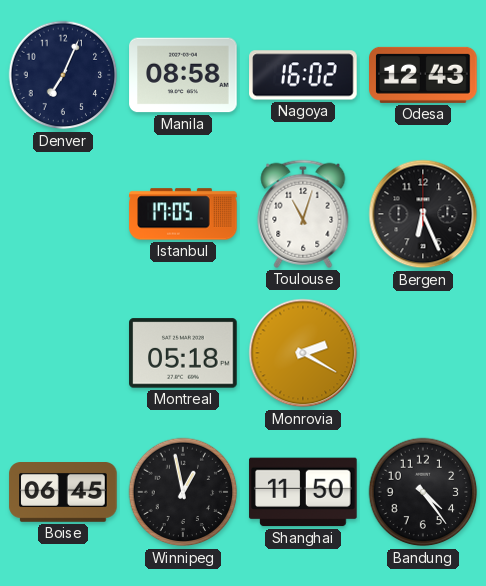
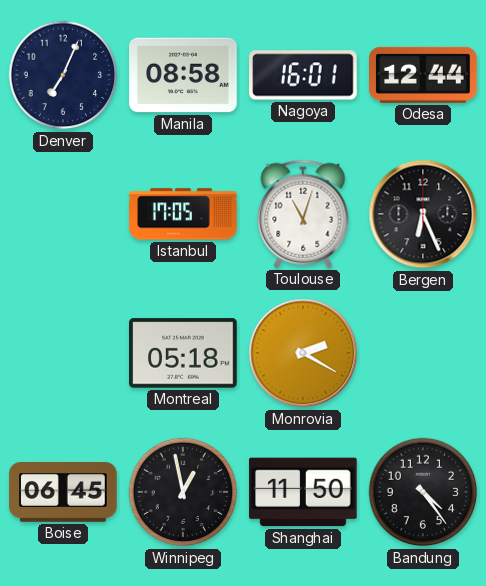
Nagoya: 16:02 -> 16:01 (303, 75)
Odesa: 12:43 -> 12:44 (423, 75)
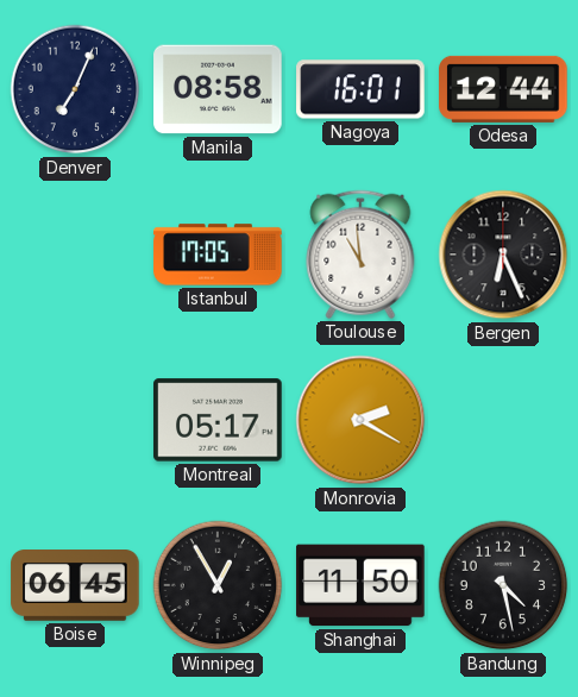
Toulouse: 11:03 -> 10:59 (360, 255)
Montreal: 05:18 -> 05:17 (218, 420)
Winnipeg: 12:58 -> 12:55 (218, 585)
Bandung: 4:24 -> 4:28 (503, 585)
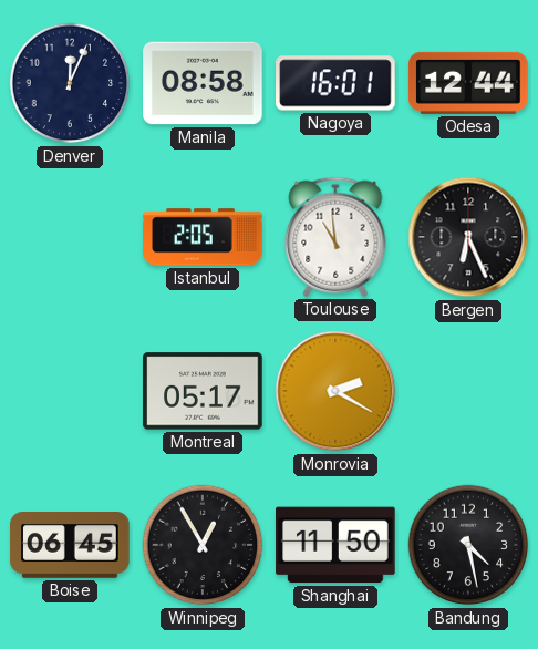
Denver: 7:04 -> 12:04 (70, 83)
Istanbul: 17:05 -> 2:05 (203, 237)
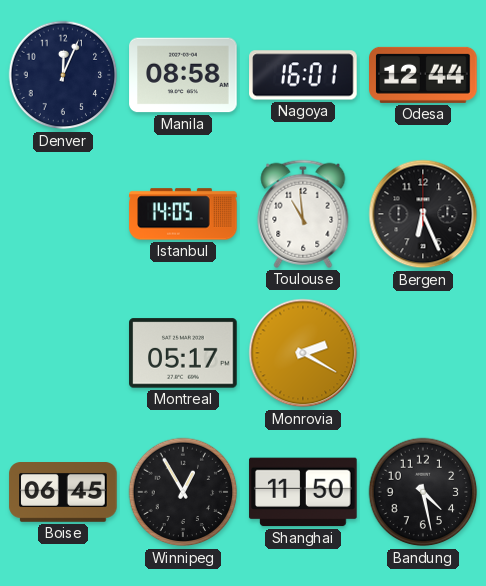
Istanbul: 2:05 -> 14:05 (183, 214)
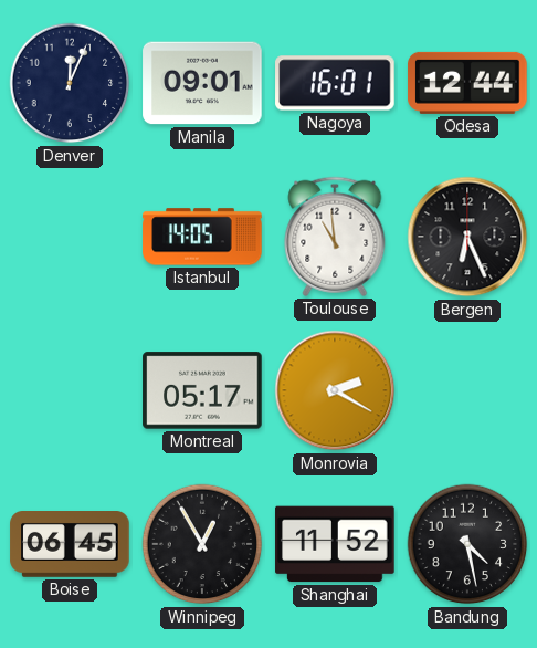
Manila: 08:58 -> 09:01 (202, 83)
Shanghai: 11:50 -> 11:52 (335, 544)
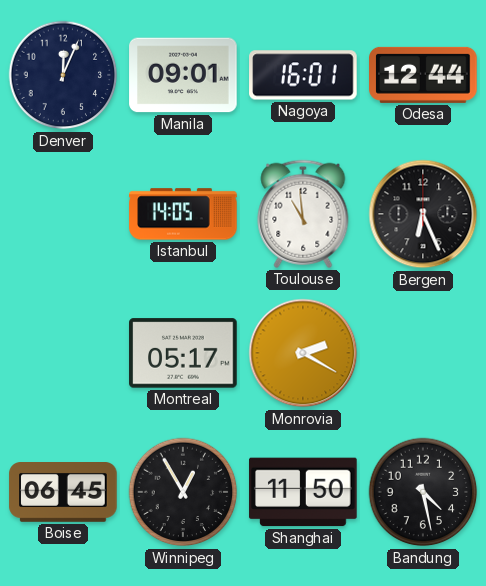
Shanghai: 11:52 -> 11:50 (303, 492)
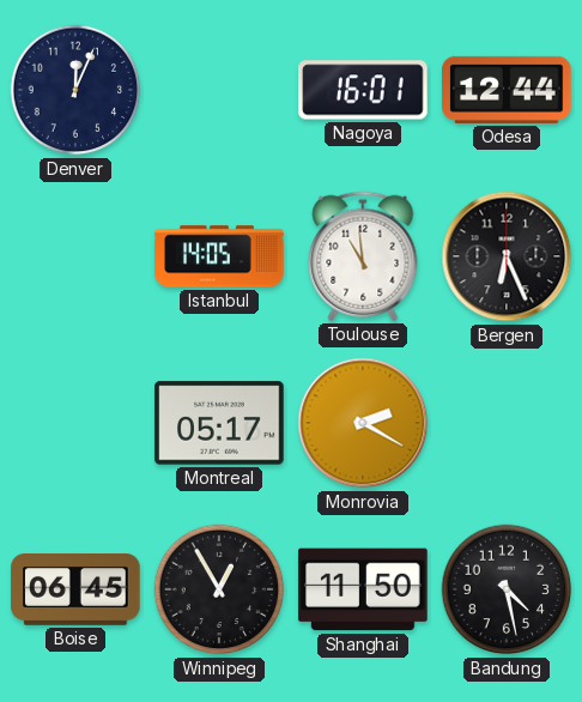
Manila: 09:01 -> none (183, 75)
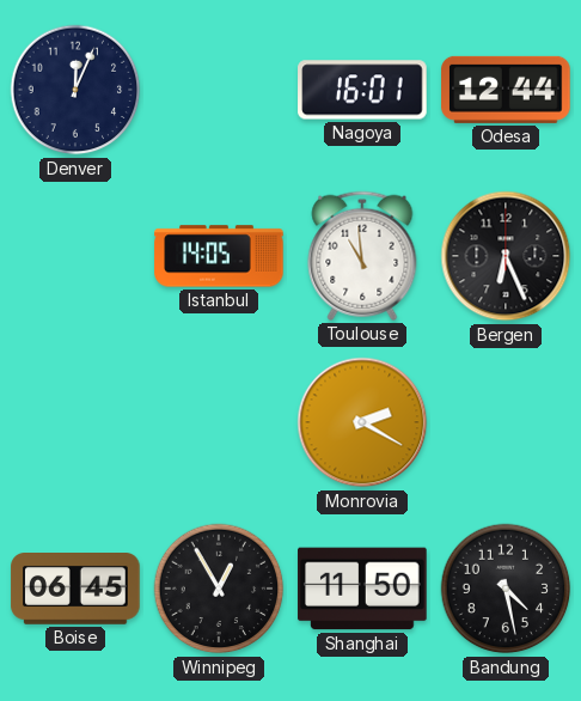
Montreal: 05:17 -> none (219, 423)
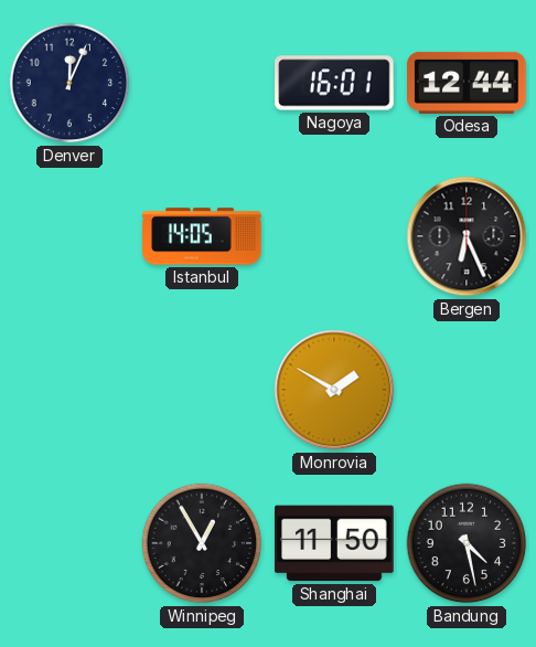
Toulouse: 10:59 -> none (362, 256)
Monrovia: 2:20 -> 1:50 (334, 390)
Boise: 06:45 -> none (75, 590)
